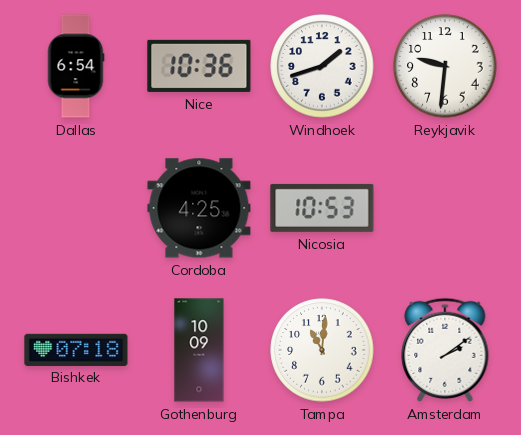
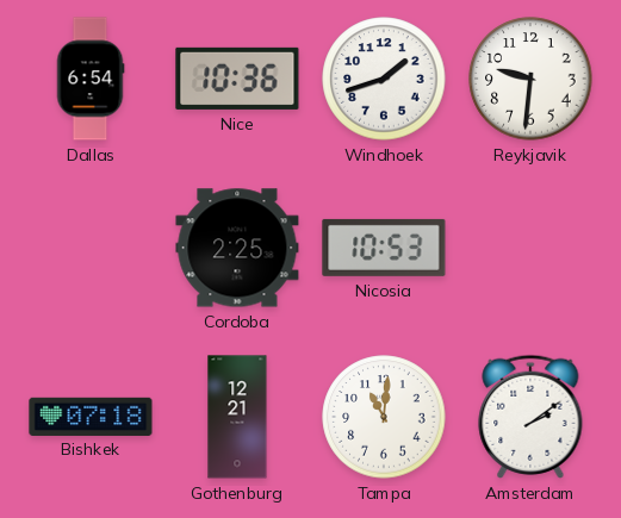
Cordoba: 4:25 -> 2:25 (237, 248)
Gothenburg: 10:09 -> 12:21 (237, 417)
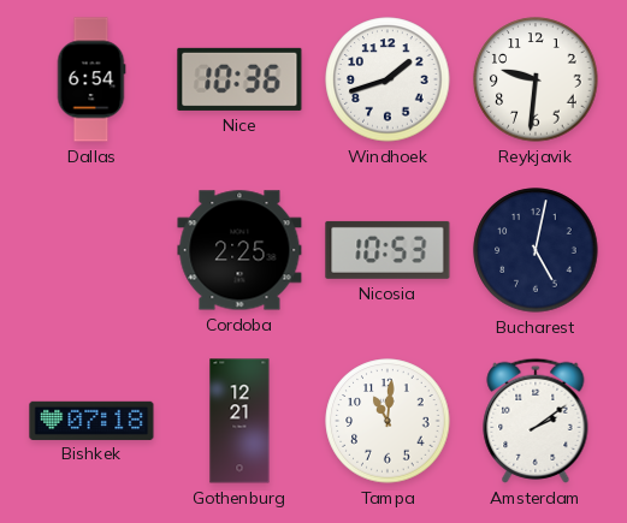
Bucharest: none -> 5:02 (536, 250)
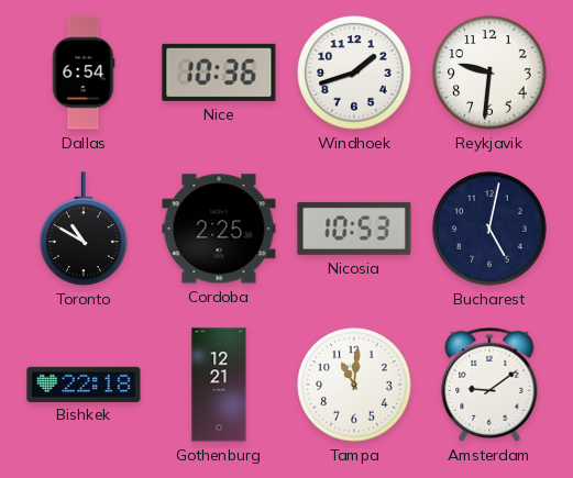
Toronto: none -> 10:50 (84, 229)
Bishkek: 07:18 -> 22:18 (84, 383)
Amsterdam: 2:09 -> 9:09 (489, 385)
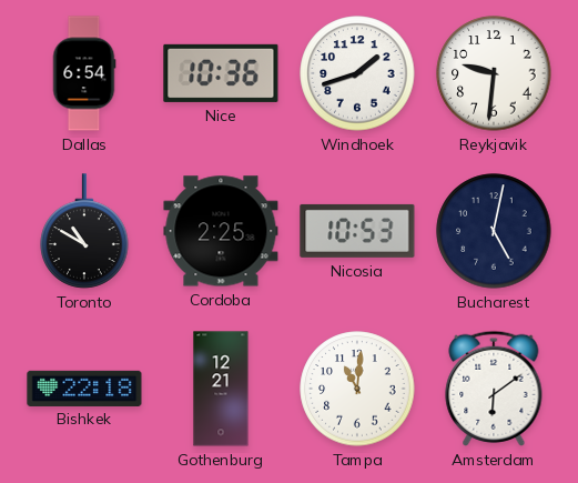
Amsterdam: 9:09 -> 6:09 (494, 389)
